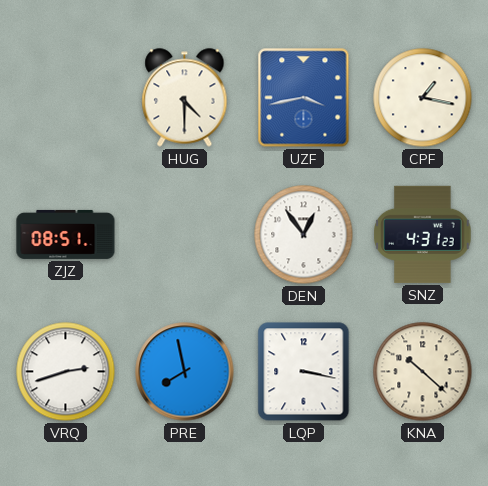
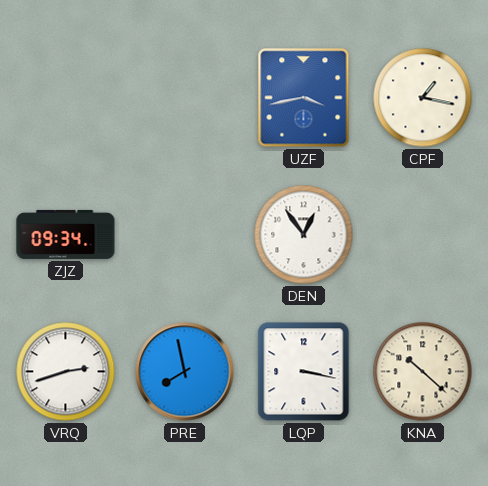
HUG: 4:30 -> none (185, 98)
ZJZ: 08:51 -> 09:34 (66, 234)
SNZ: 4:31 -> none (423, 234)
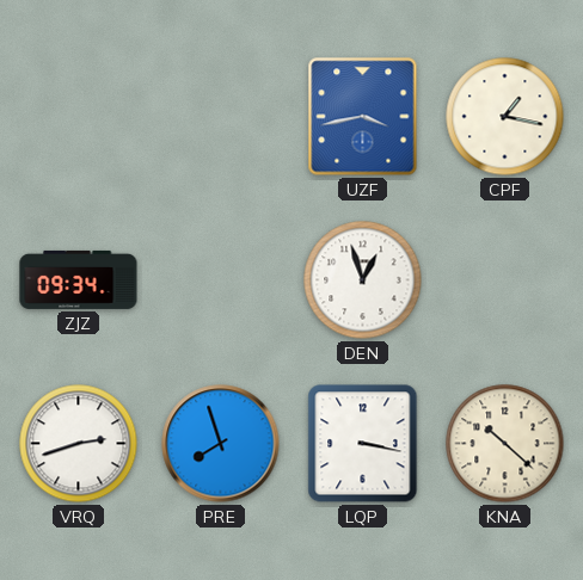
DEN: 12:54 -> 12:57 (363, 280)
PRE: 7:58 -> 7:57 (221, 444)
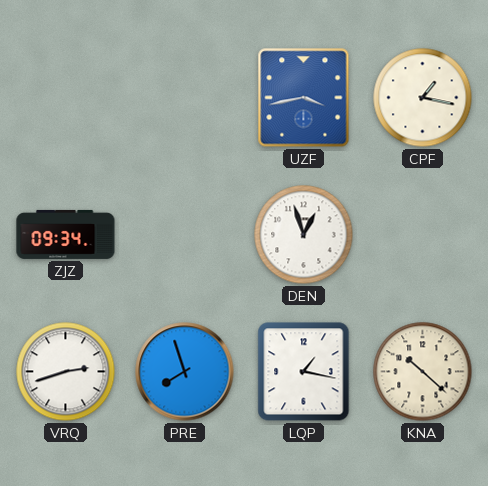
LQP: 3:17 -> 1:17 (304, 372)
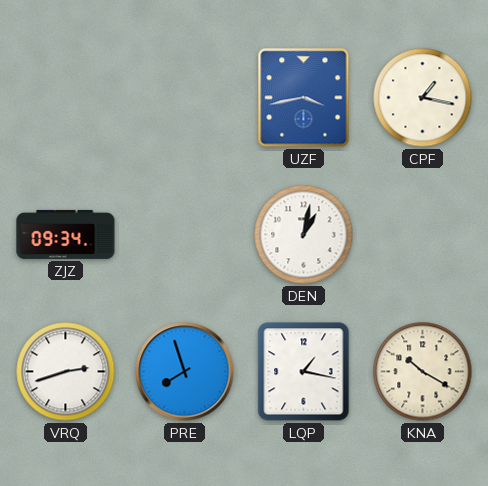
DEN: 12:57 -> 1:02 (304, 235)
KNA: 10:22 -> 10:20 (423, 372)
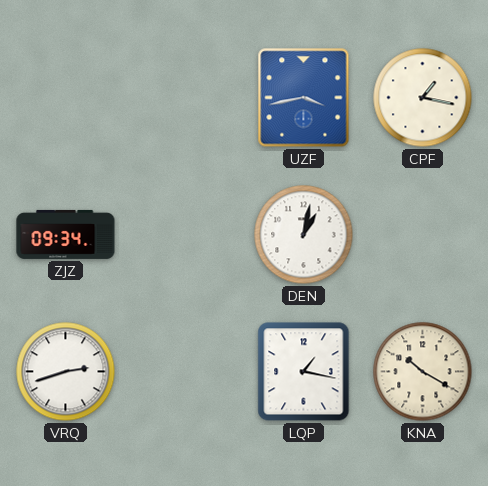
PRE: 7:57 -> none (185, 372)
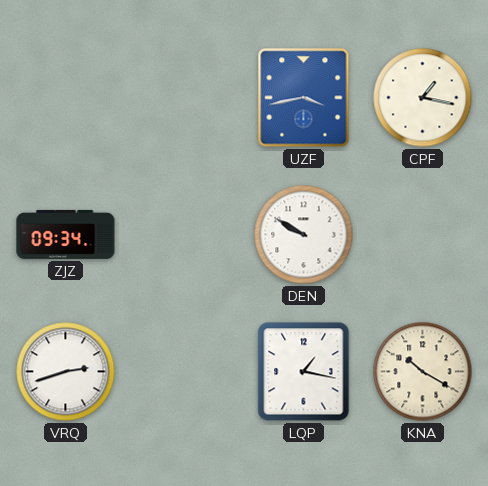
DEN: 1:02 -> 9:50 (304, 235)
